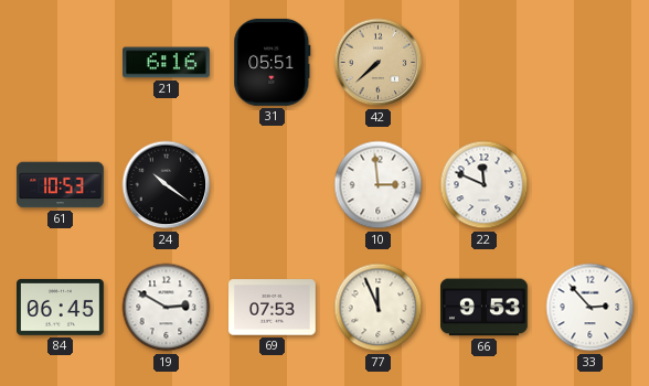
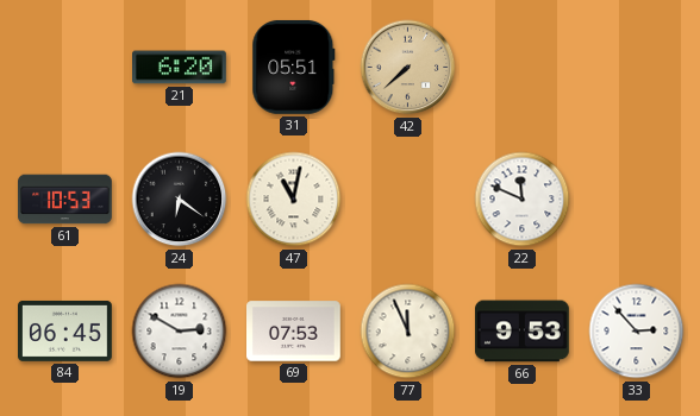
21: 6:16 -> 6:20 (180, 68)
24: 10:21 -> 6:21 (180, 200)
47: none -> 11:02 (294, 200)
10: 2:59 -> none (379, 185)
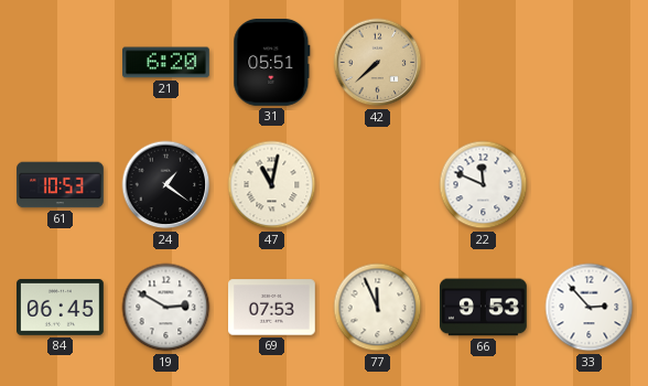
24: 6:21 -> 1:21 (166, 185)
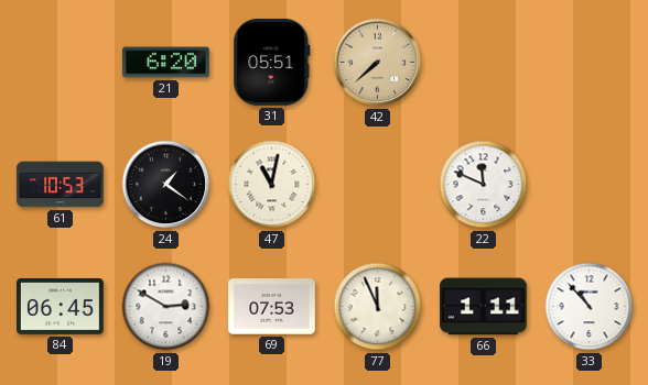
66: 9:53 -> 1:11 (484, 307)
33: 2:53 -> 10:53 (590, 307)
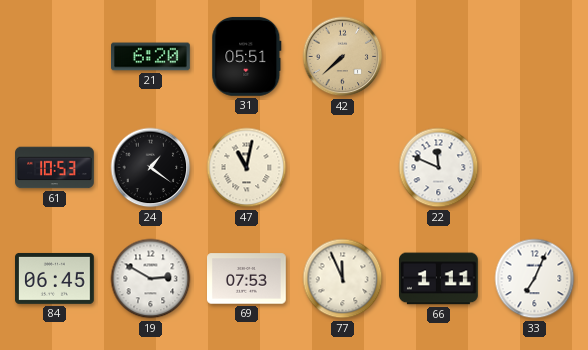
33: 10:53 -> 7:04 (535, 279)
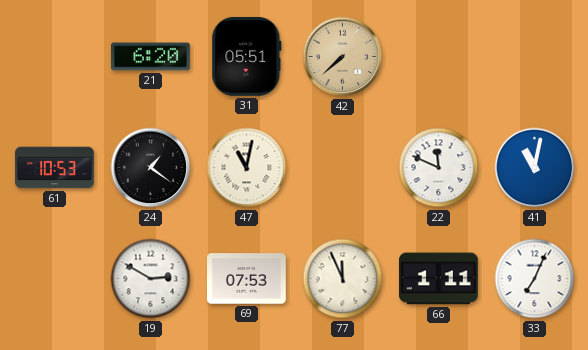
41: none -> 11:02 (535, 168)
84: 06:45 -> none (55, 278)
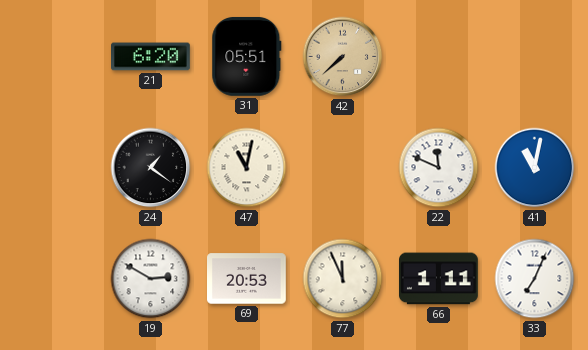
61: 10:53 -> none (55, 168)
69: 07:53 -> 20:53 (247, 279)
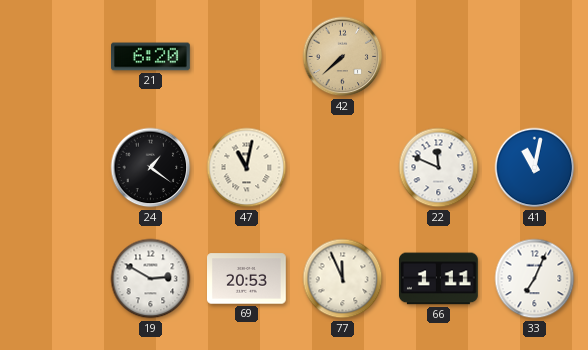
31: 05:51 -> none (247, 57)
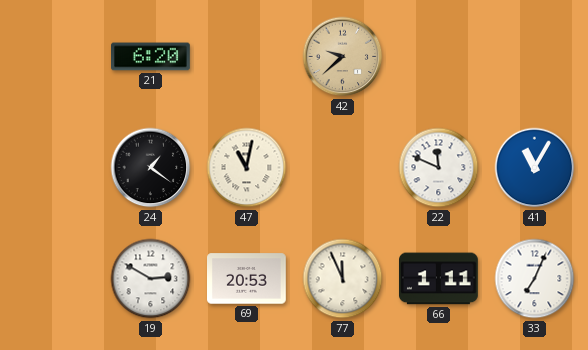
42: 7:38 -> 9:38 (343, 57)
41: 11:02 -> 11:05 (535, 168)
